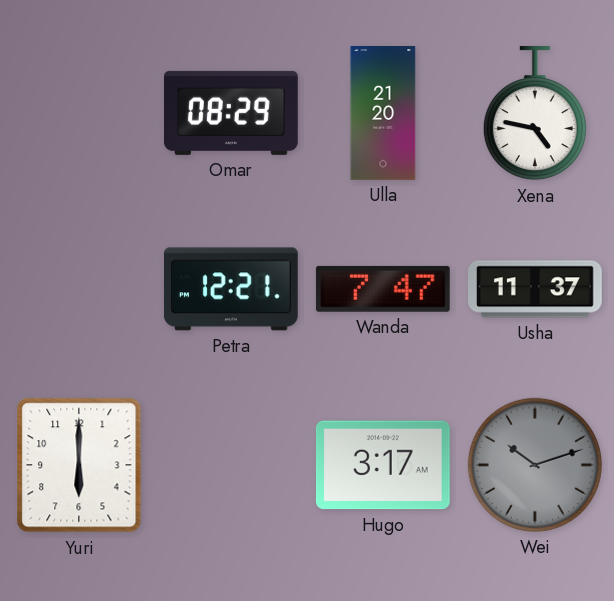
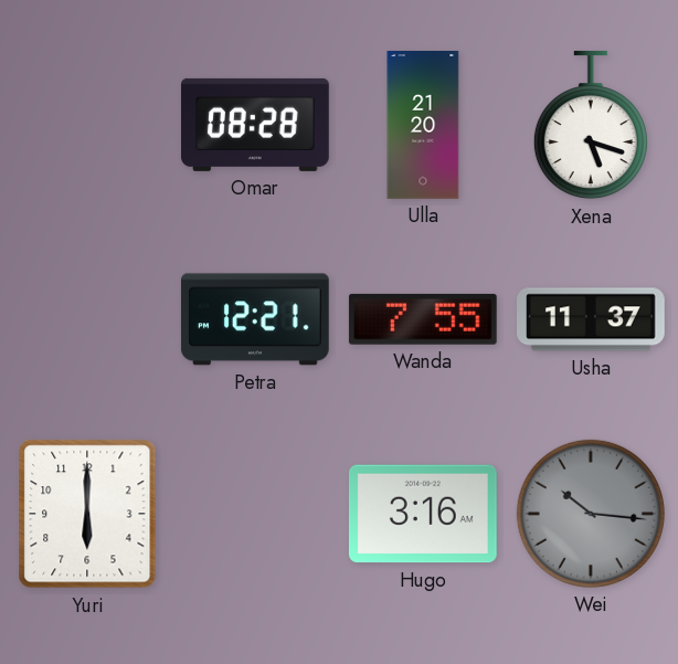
Omar: 08:29 -> 08:28 (256, 125)
Xena: 4:47 -> 5:18 (591, 125)
Wanda: 7:47 -> 7:55 (423, 319)
Hugo: 3:17 -> 3:16 (423, 514)
Wei: 10:12 -> 10:16 (591, 514)
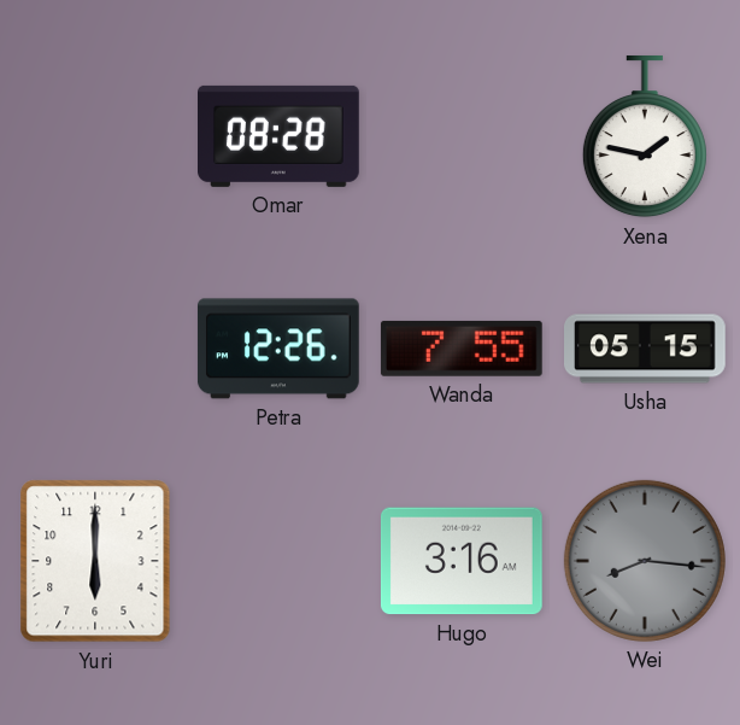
Ulla: 21:20 -> none (423, 125)
Xena: 5:18 -> 1:47 (645, 136)
Petra: 12:21 -> 12:26 (278, 349)
Usha: 11:37 -> 05:15 (646, 349)
Wei: 10:16 -> 8:16 (645, 561)
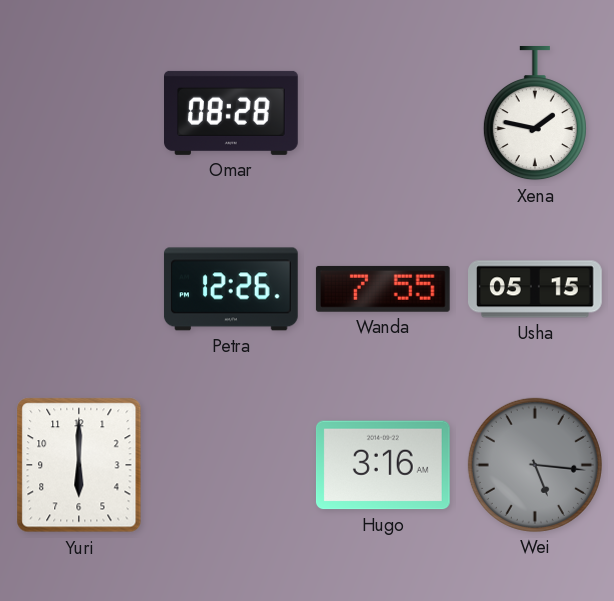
Wei: 8:16 -> 5:16 (535, 465)
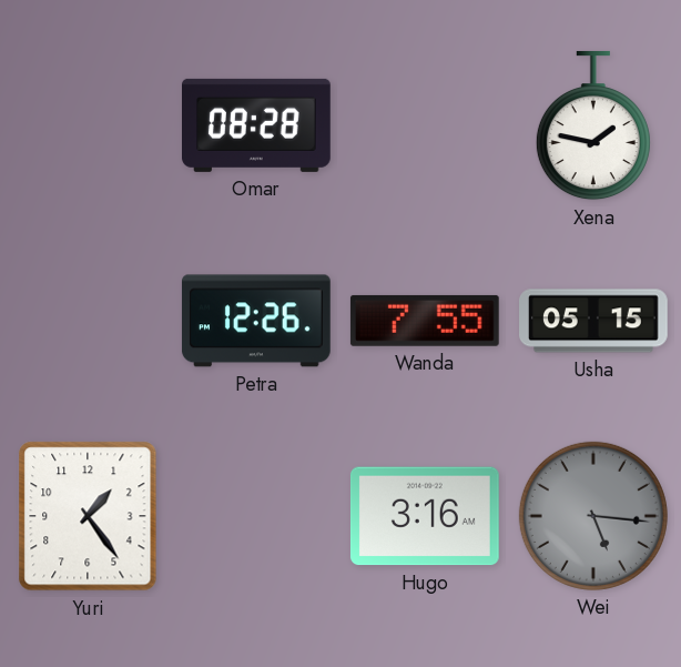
Yuri: 6:00 -> 1:24 (88, 516)
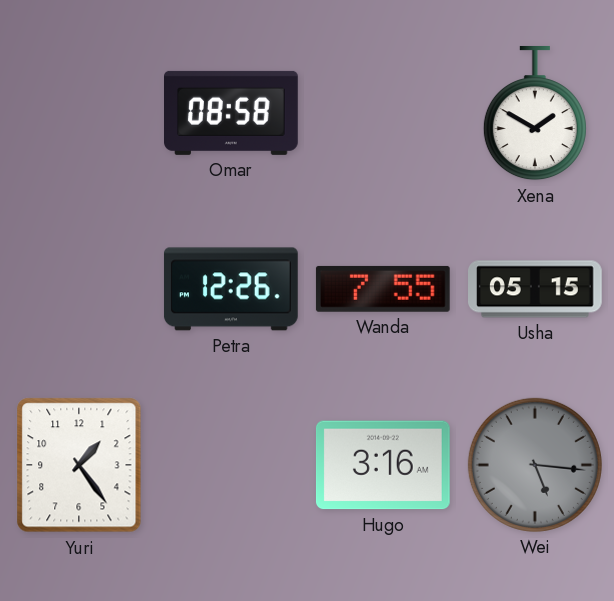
Omar: 08:28 -> 08:58 (232, 113)
Xena: 1:47 -> 1:50 (535, 113)
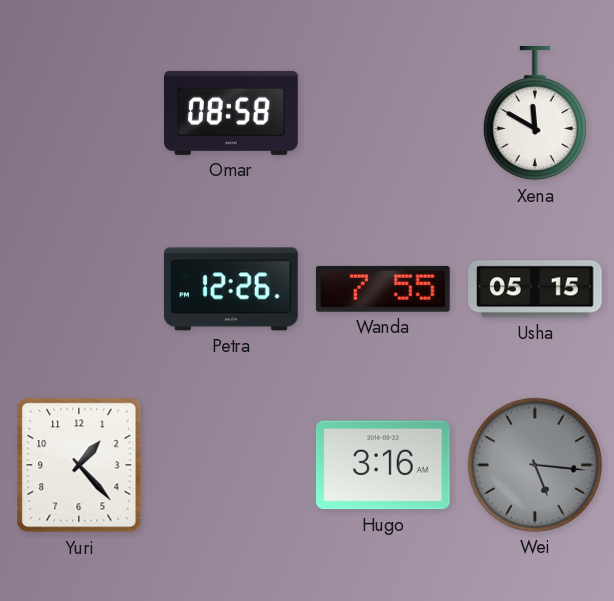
Xena: 1:50 -> 11:50 (535, 113)
Yuri: 1:24 -> 1:23 (79, 465)
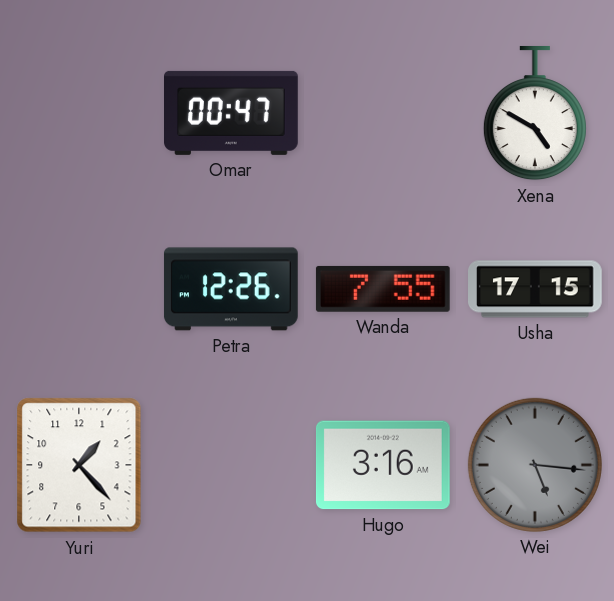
Omar: 08:58 -> 00:47 (232, 113)
Xena: 11:50 -> 4:50 (535, 113)
Usha: 05:15 -> 17:15 (536, 289)
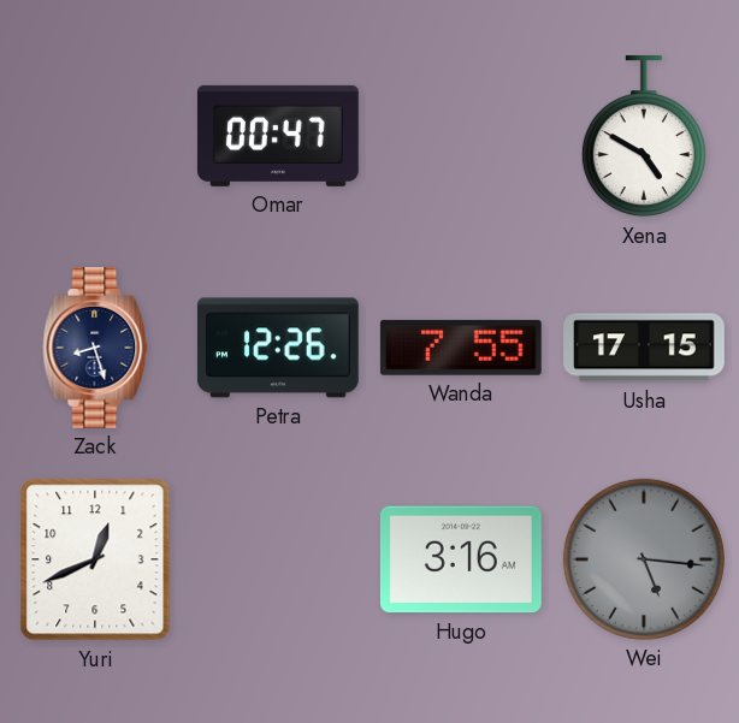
Zack: none -> 8:27 (95, 349)
Yuri: 1:23 -> 12:41 (95, 559)
